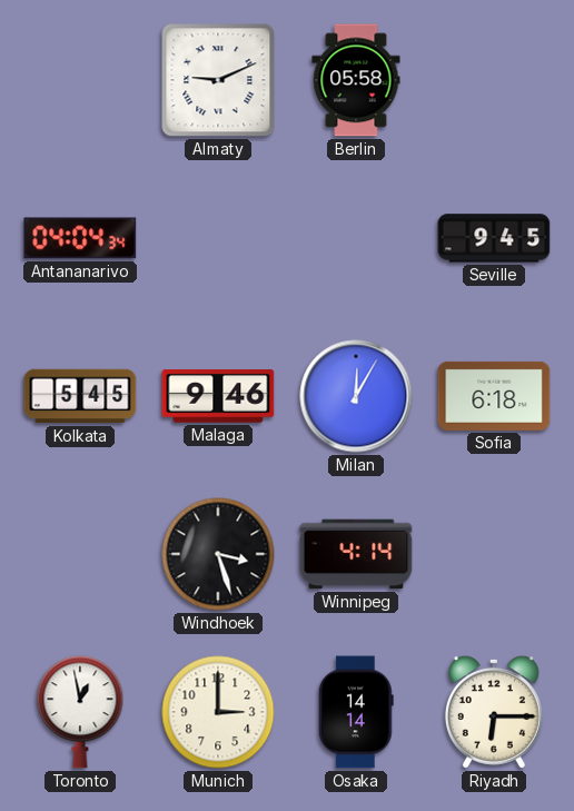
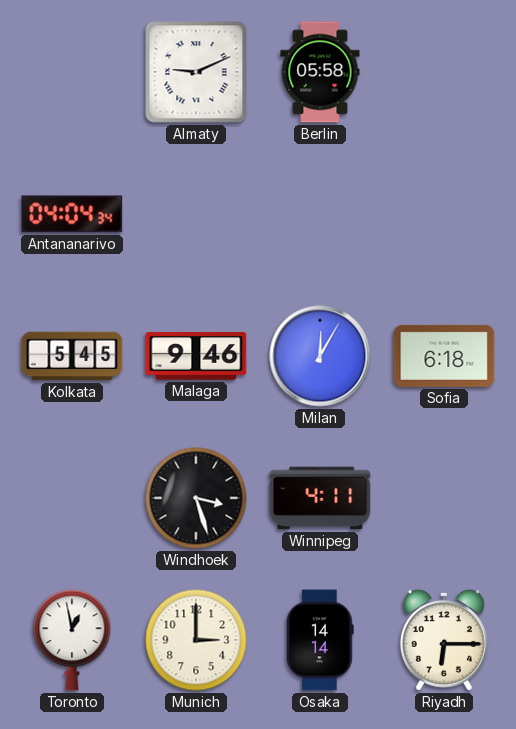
Seville: 9:45 -> none (494, 238)
Winnipeg: 4:14 -> 4:11 (320, 498)
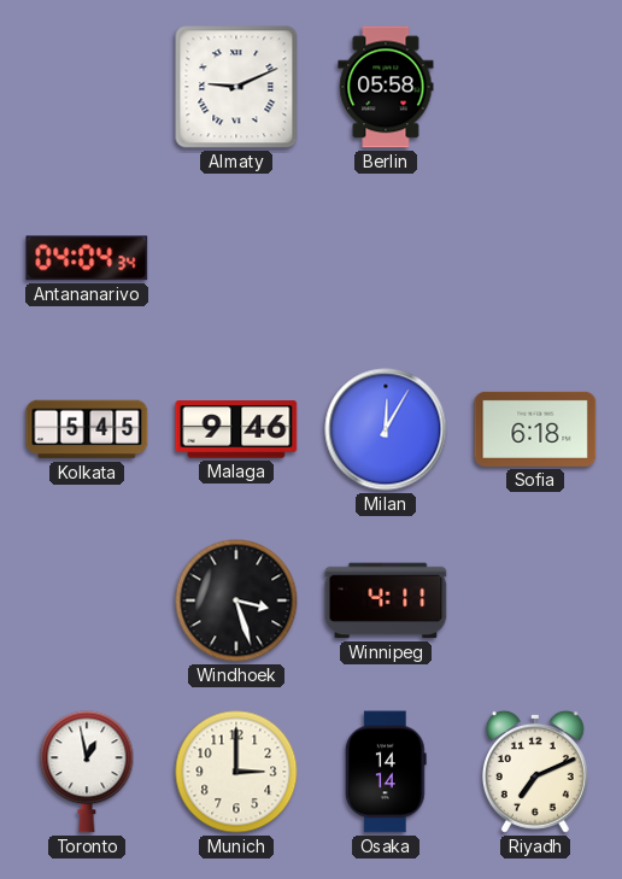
Riyadh: 6:15 -> 7:11 (535, 772)
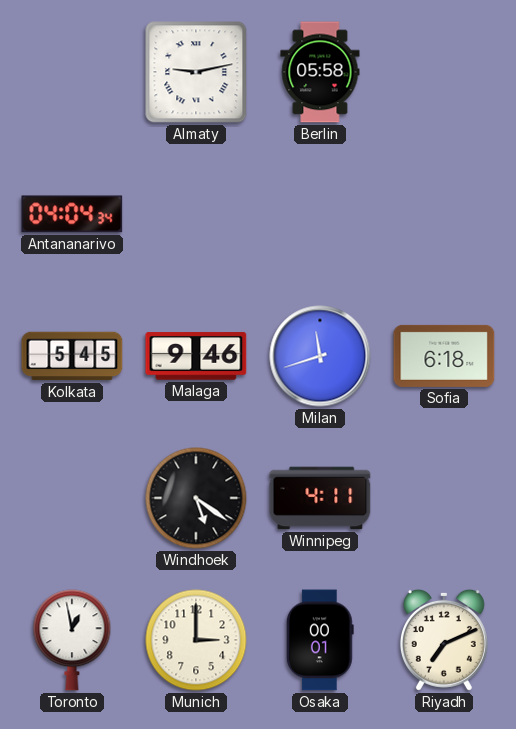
Almaty: 9:11 -> 9:13 (196, 72)
Milan: 12:05 -> 11:42 (320, 356)
Windhoek: 3:27 -> 5:21 (196, 498)
Osaka: 14:14 -> 00:01 (320, 640)
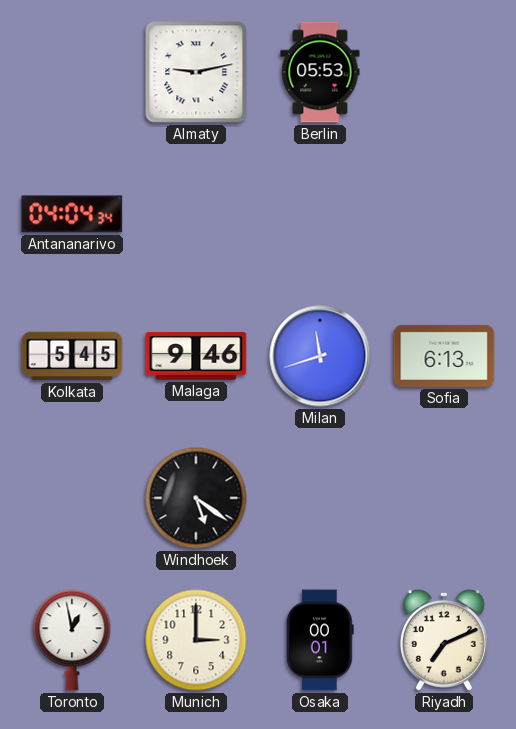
Berlin: 05:58 -> 05:53 (320, 72)
Sofia: 6:18 -> 6:13 (444, 356)
Winnipeg: 4:11 -> none (320, 498)
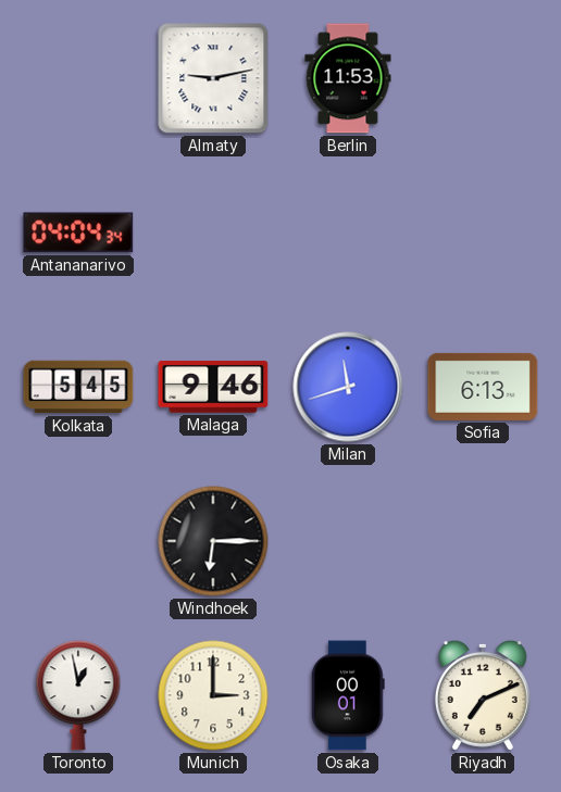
Berlin: 05:53 -> 11:53 (348, 78)
Windhoek: 5:21 -> 6:15 (213, 541)
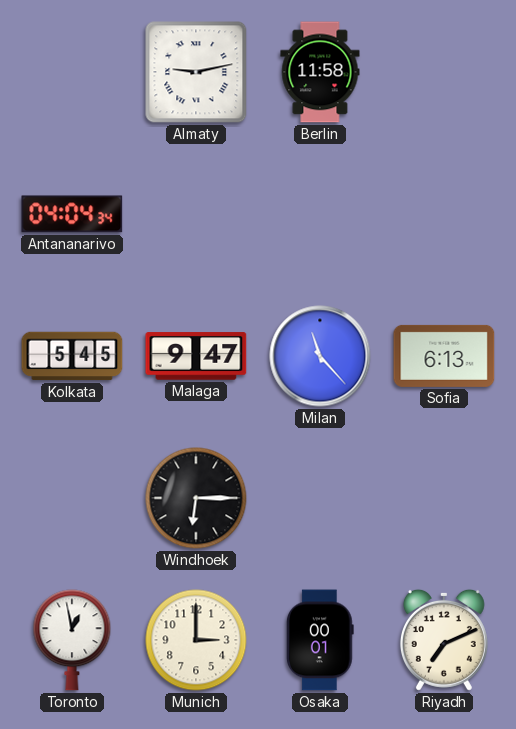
Berlin: 11:53 -> 11:58 (320, 72)
Malaga: 9:46 -> 9:47 (196, 356)
Milan: 11:42 -> 11:23 (320, 356)
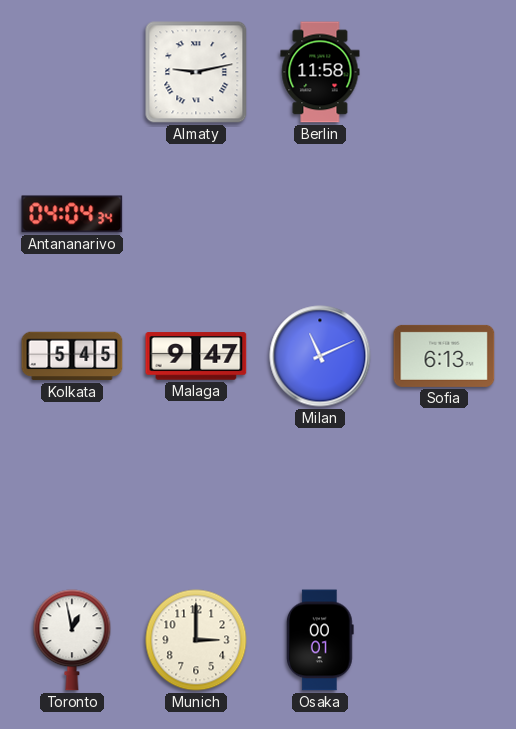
Milan: 11:23 -> 11:11 (320, 356)
Windhoek: 6:15 -> none (196, 498)
Riyadh: 7:11 -> none (444, 640)
